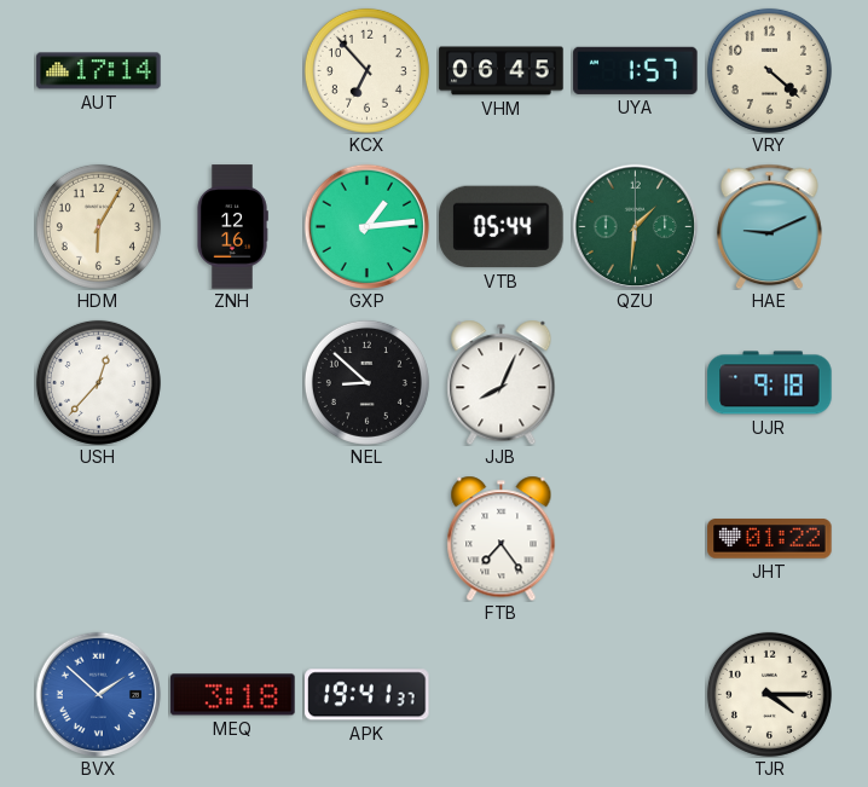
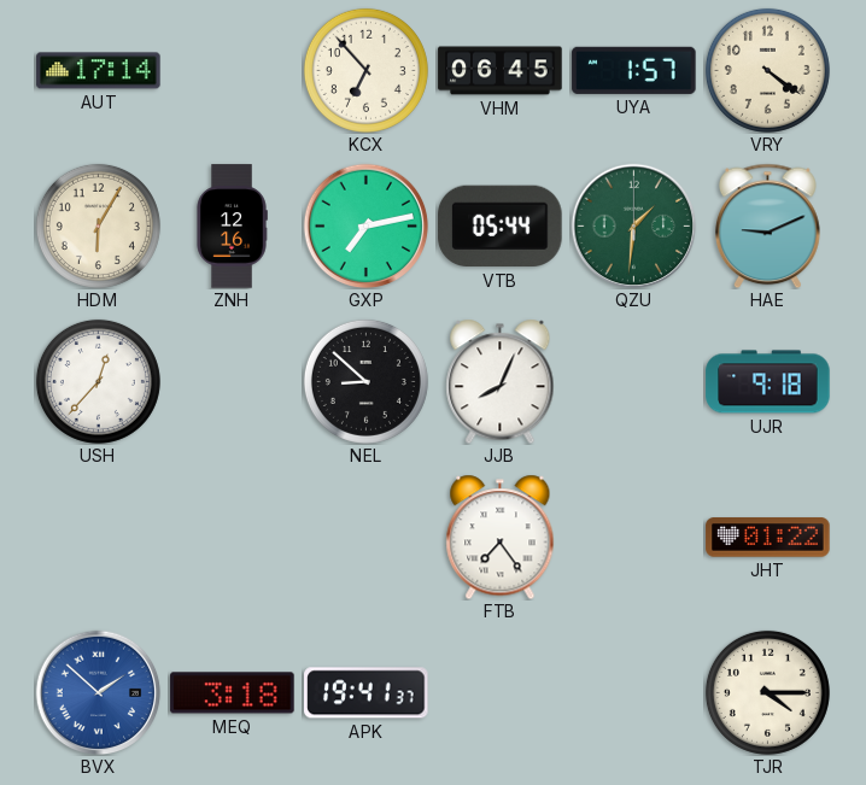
VRY: 4:22 -> 4:21 (767, 70)
GXP: 1:14 -> 7:13 (365, 225)
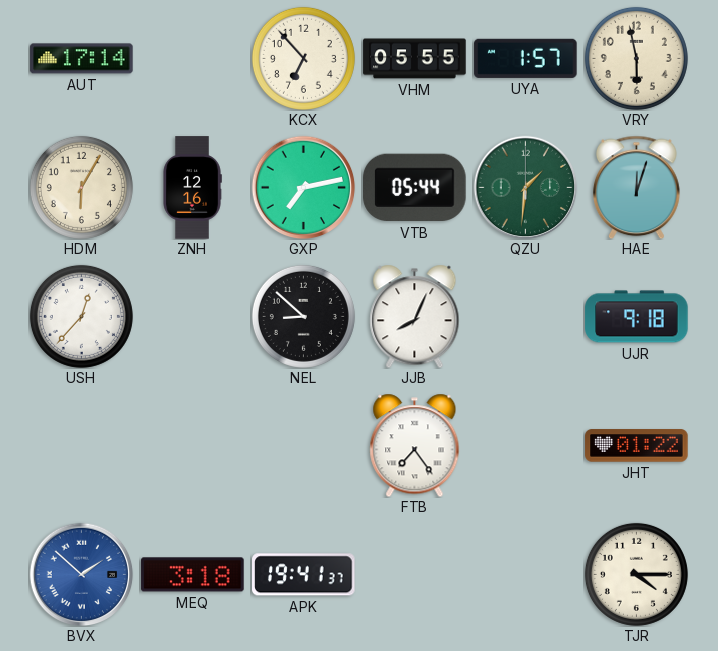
VHM: 06:45 -> 05:55 (415, 59)
VRY: 4:21 -> 5:58 (636, 58)
HAE: 9:11 -> 12:03 (636, 187)
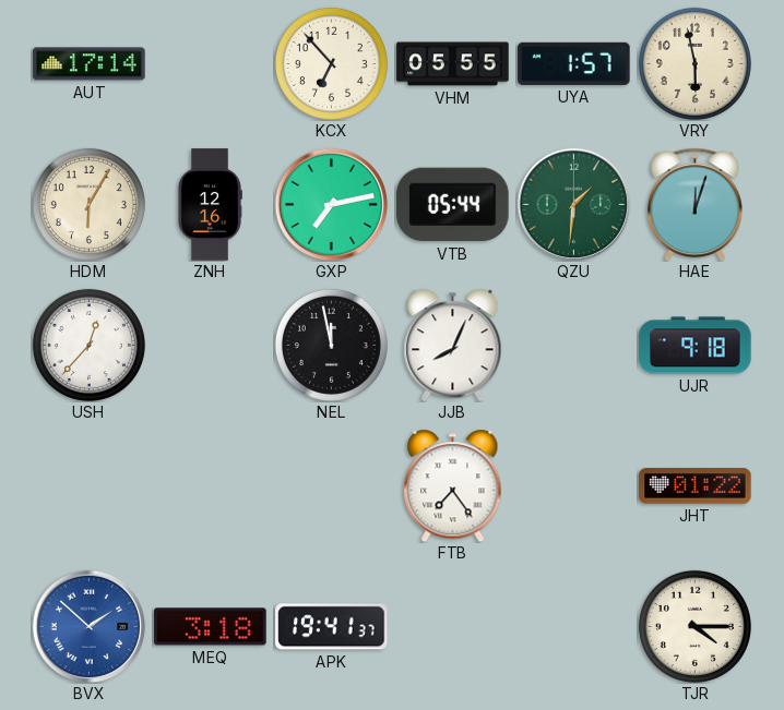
NEL: 8:52 -> 11:58 (331, 345)
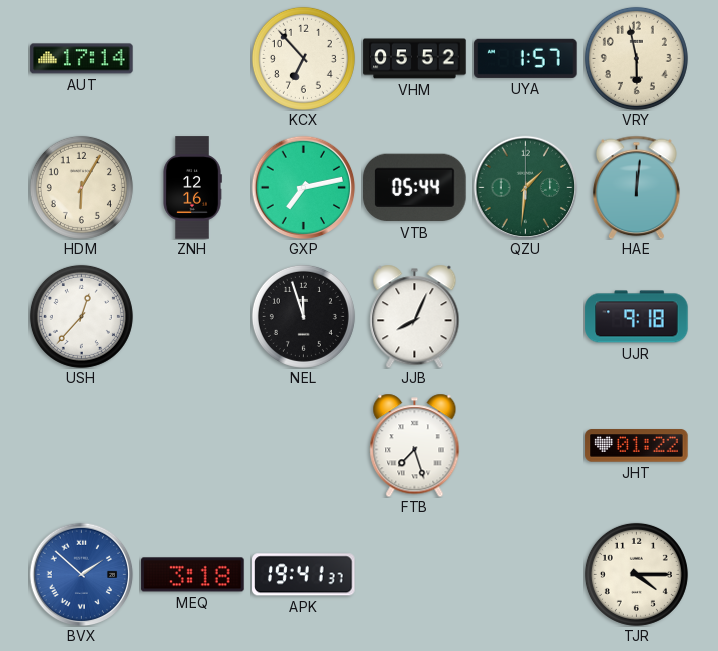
VHM: 05:55 -> 05:52 (415, 59)
HAE: 12:03 -> 12:01 (636, 187)
NEL: 11:58 -> 11:57 (303, 316)
FTB: 7:24 -> 7:27 (415, 445)
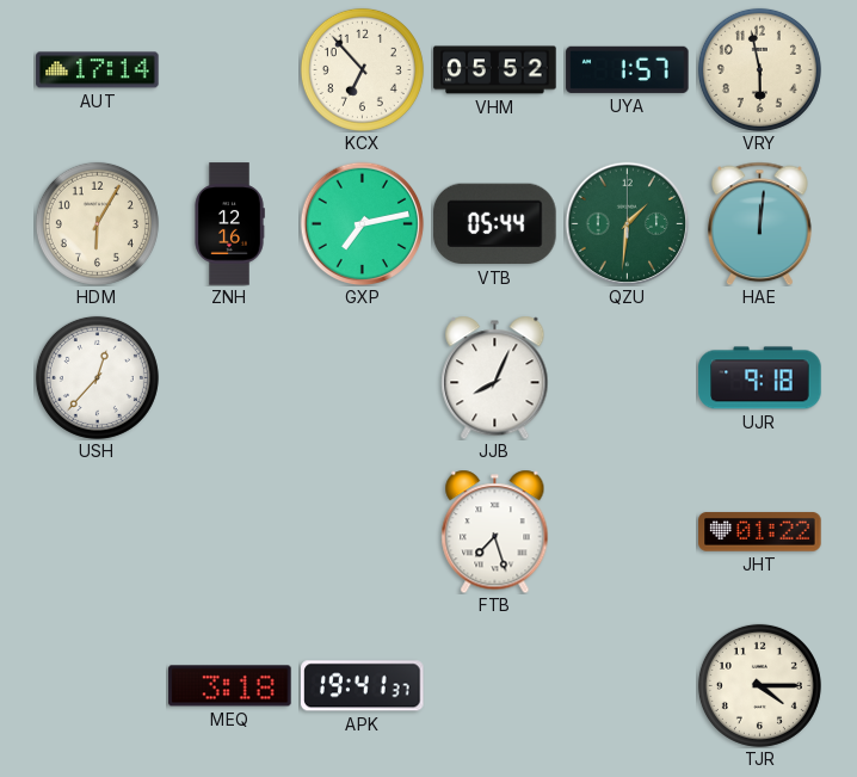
NEL: 11:57 -> none (303, 316)
BVX: 1:52 -> none (81, 574)
